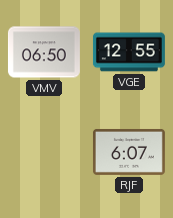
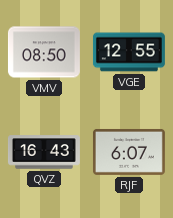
VMV: 06:50 -> 08:50 (44, 52)
QVZ: none -> 16:43 (44, 152)
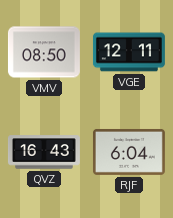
VGE: 12:55 -> 12:11 (129, 52)
RJF: 6:07 -> 6:04 (129, 152)
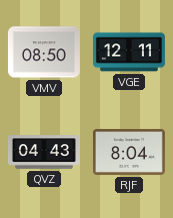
QVZ: 16:43 -> 04:43 (44, 152)
RJF: 6:04 -> 8:04 (129, 152)
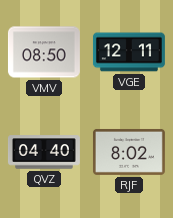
QVZ: 04:43 -> 04:40 (44, 152)
RJF: 8:04 -> 8:02 (129, 152)
